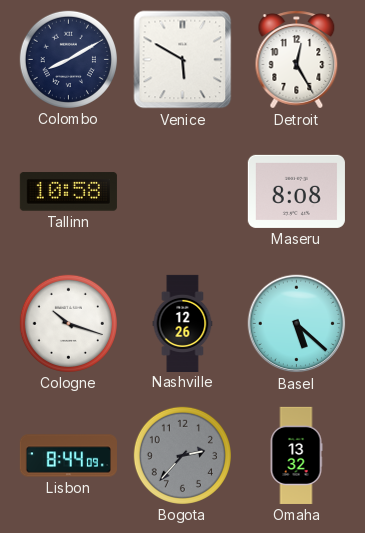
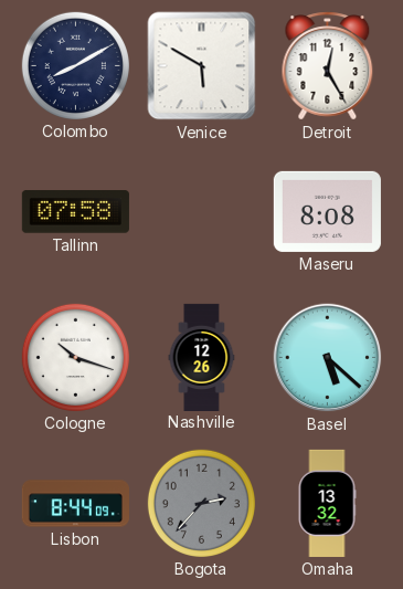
Tallinn: 10:58 -> 07:58 (75, 212)
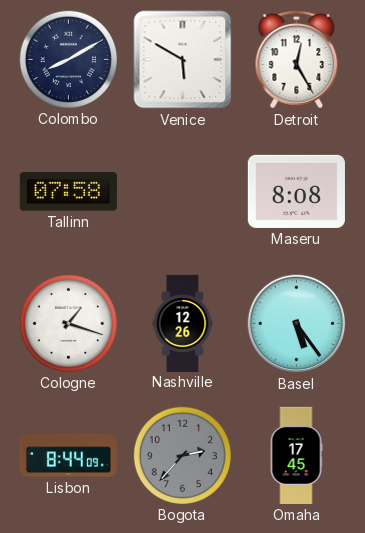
Cologne: 10:18 -> 1:18 (68, 323)
Basel: 5:22 -> 5:24 (297, 324)
Omaha: 13:32 -> 17:45 (296, 455)
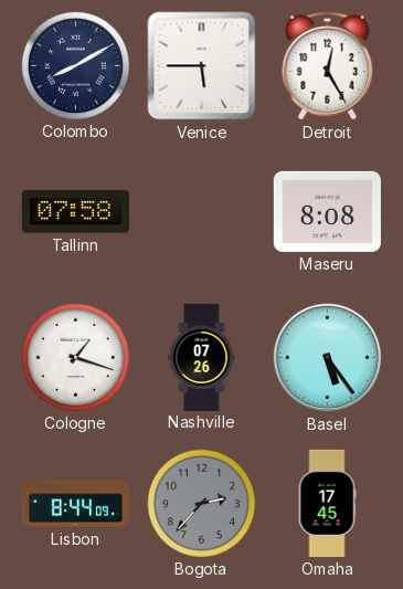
Venice: 5:50 -> 5:45 (202, 66)
Nashville: 12:26 -> 07:26 (202, 357)
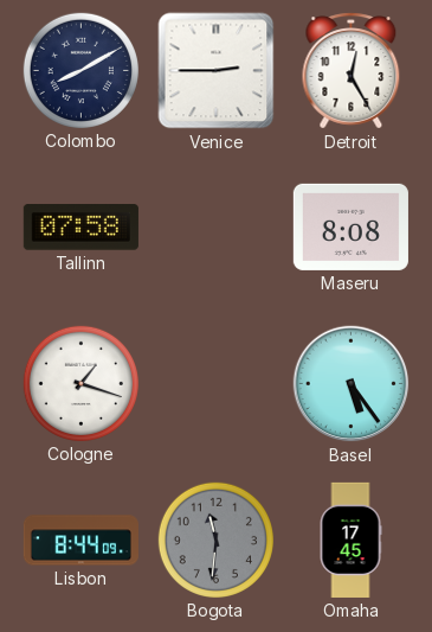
Venice: 5:45 -> 2:45 (217, 71)
Nashville: 07:26 -> none (202, 357)
Bogota: 2:37 -> 11:31 (215, 540)
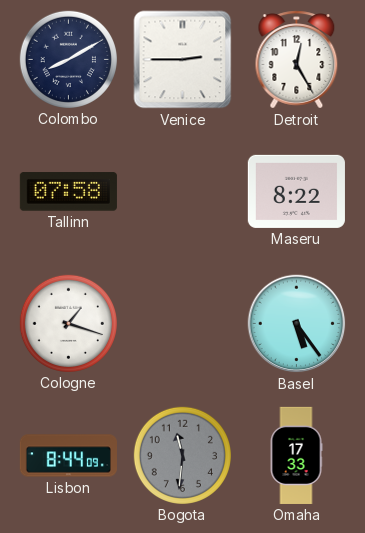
Maseru: 8:08 -> 8:22 (296, 191)
Omaha: 17:45 -> 17:33 (296, 455)
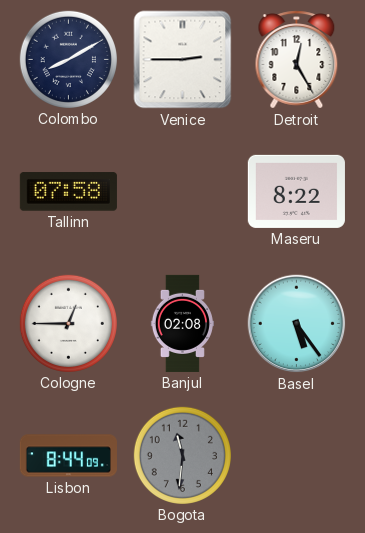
Cologne: 1:18 -> 12:45 (68, 323)
Banjul: none -> 02:08 (182, 323)
Omaha: 17:33 -> none (296, 455)
